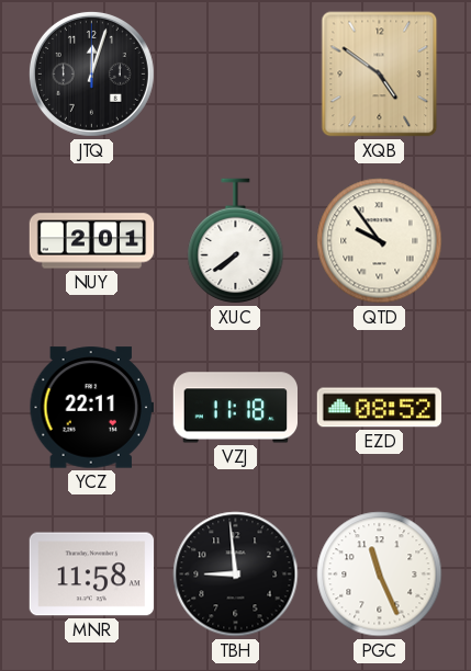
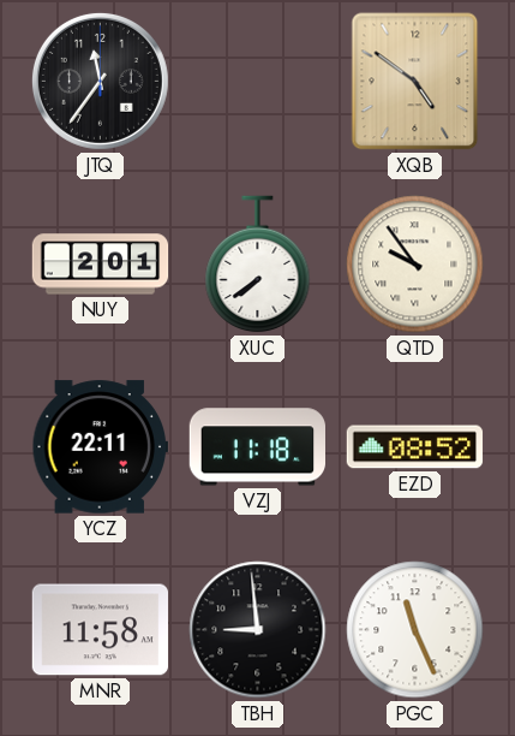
JTQ: 12:03 -> 11:36 (100, 81)
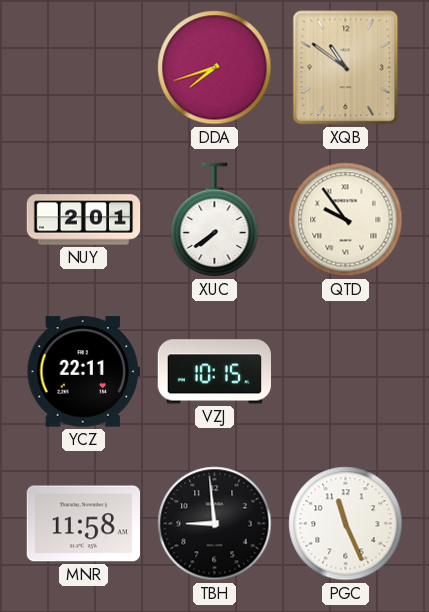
JTQ: 11:36 -> none (100, 81)
DDA: none -> 7:42 (215, 68)
XQB: 4:51 -> 10:51 (346, 68)
VZJ: 11:18 -> 10:15 (215, 372)
EZD: 08:52 -> none (415, 447)
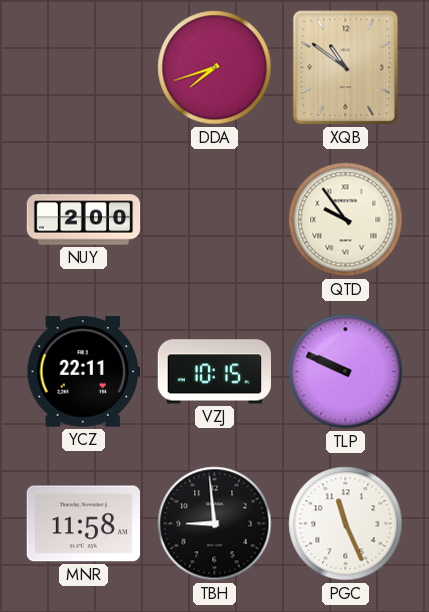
NUY: 2:01 -> 2:00 (84, 220)
XUC: 7:39 -> none (215, 220)
TLP: none -> 9:49 (346, 372)
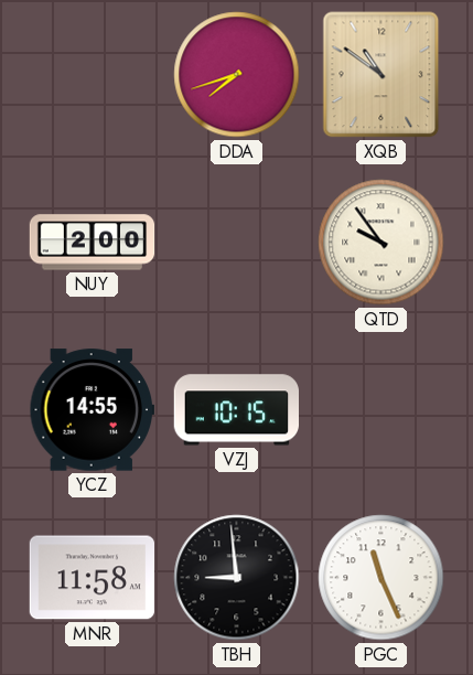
YCZ: 22:11 -> 14:55 (93, 410)
TLP: 9:49 -> none (346, 372)
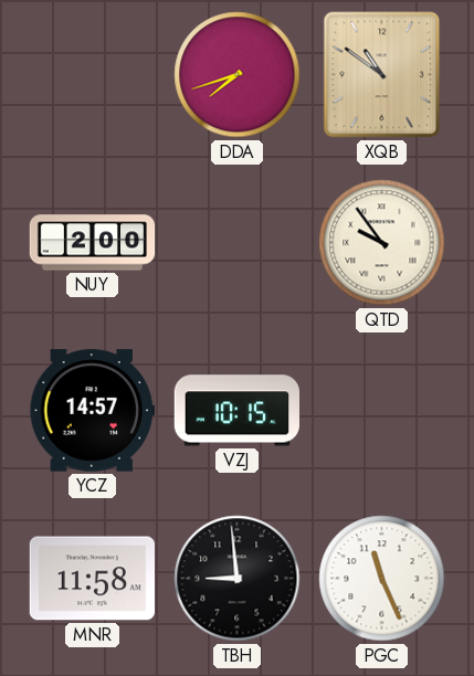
YCZ: 14:55 -> 14:57 (93, 411)
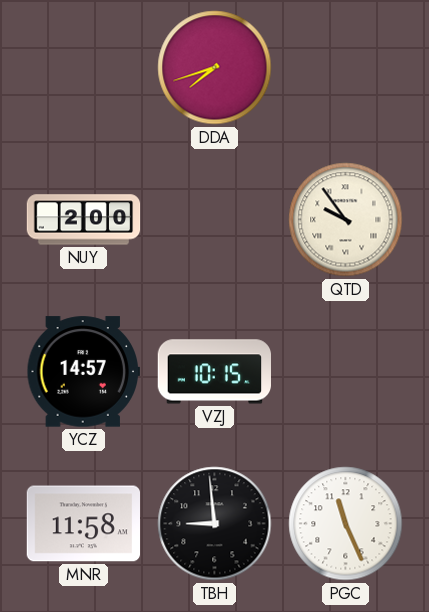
XQB: 10:51 -> none (382, 75)
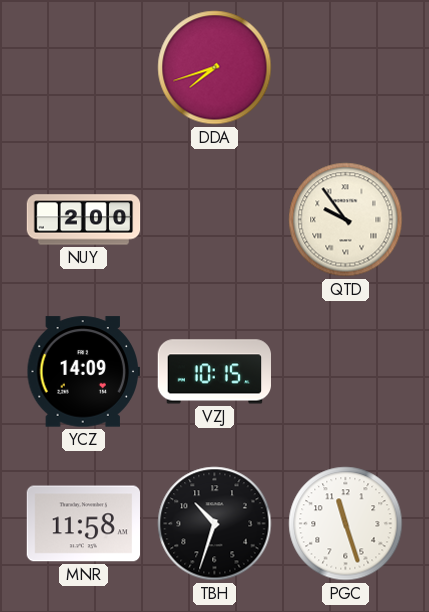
YCZ: 14:57 -> 14:09 (84, 372)
TBH: 8:59 -> 10:33 (215, 524)
PGC: 11:26 -> 11:27 (346, 524)
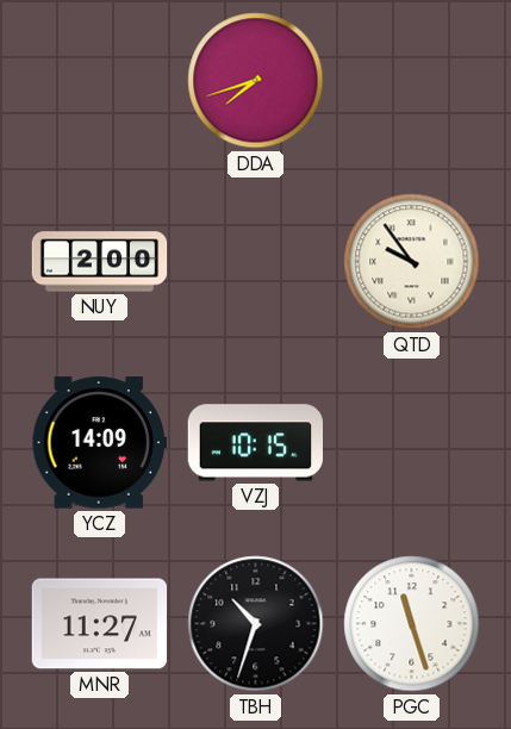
MNR: 11:58 -> 11:27 (99, 624)
